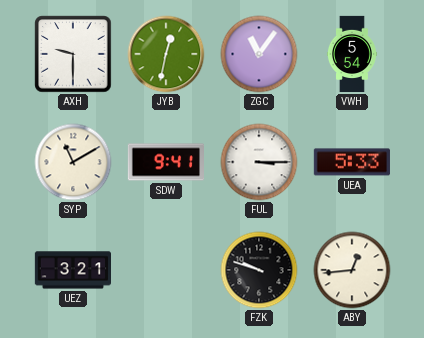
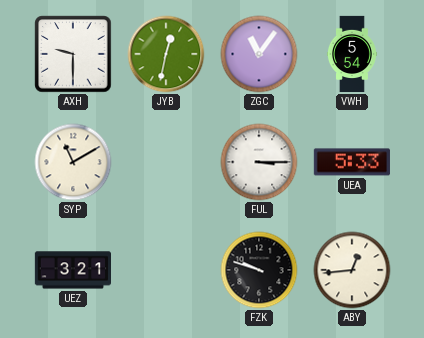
SDW: 9:41 -> none (165, 162)
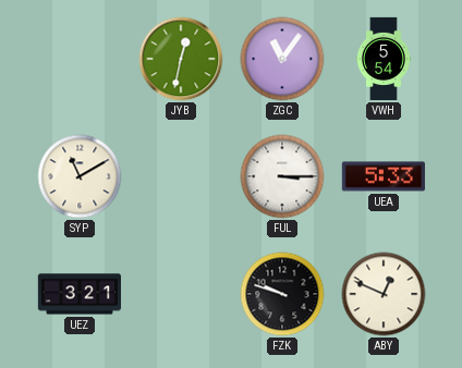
AXH: 9:30 -> none (73, 54)
ABY: 12:44 -> 12:49 (384, 294)
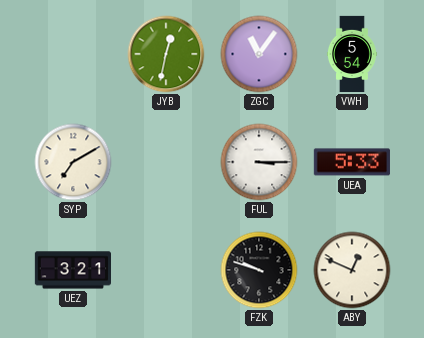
SYP: 11:10 -> 7:10 (73, 162)
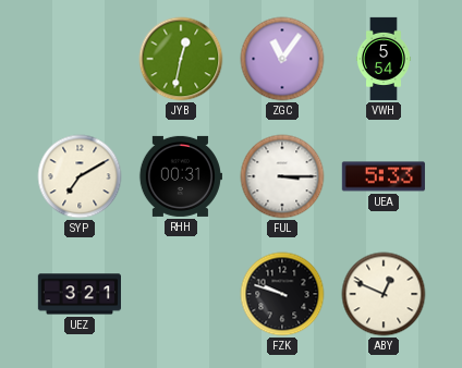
RHH: none -> 00:31 (180, 176)
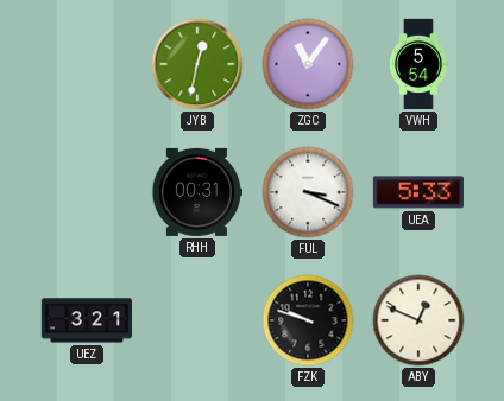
SYP: 7:10 -> none (80, 176)
FUL: 3:15 -> 3:19 (308, 192)
